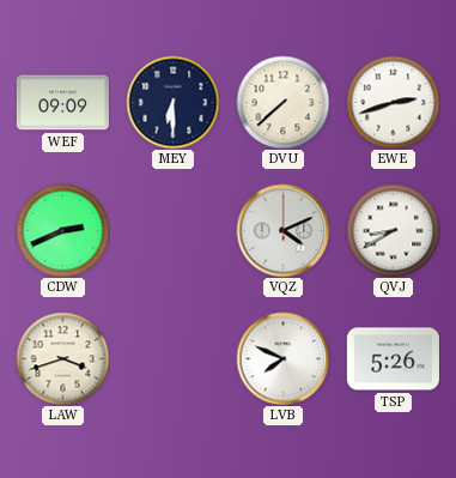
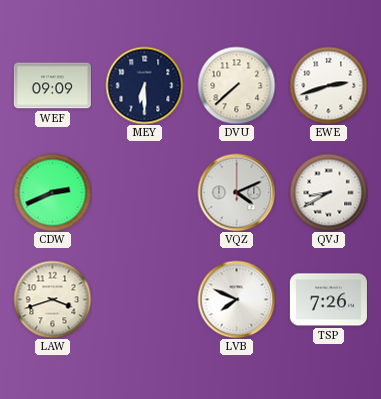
TSP: 5:26 -> 7:26 (328, 300)
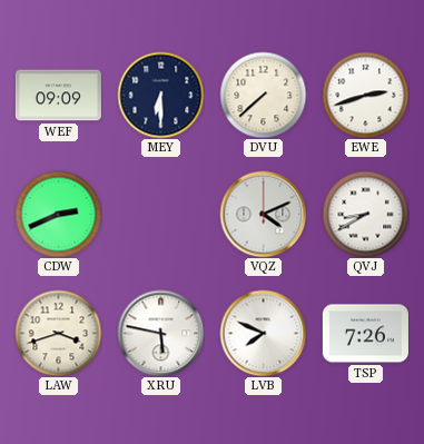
XRU: none -> 5:47 (160, 333)
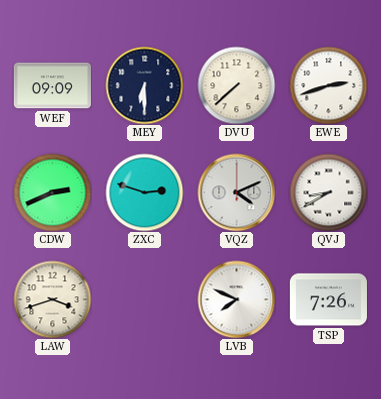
ZXC: none -> 2:48 (144, 192)
XRU: 5:47 -> none (160, 333)
